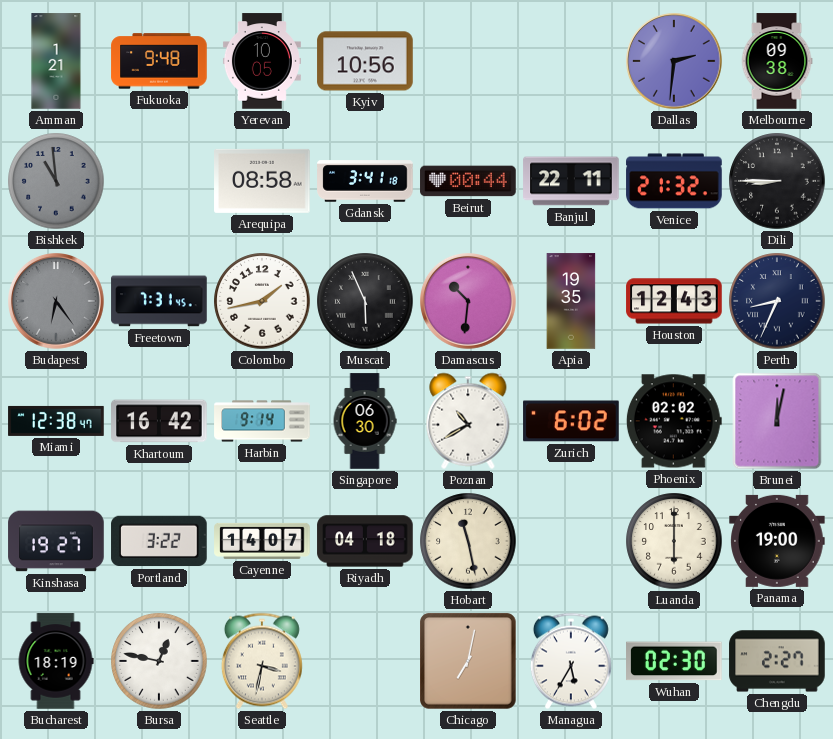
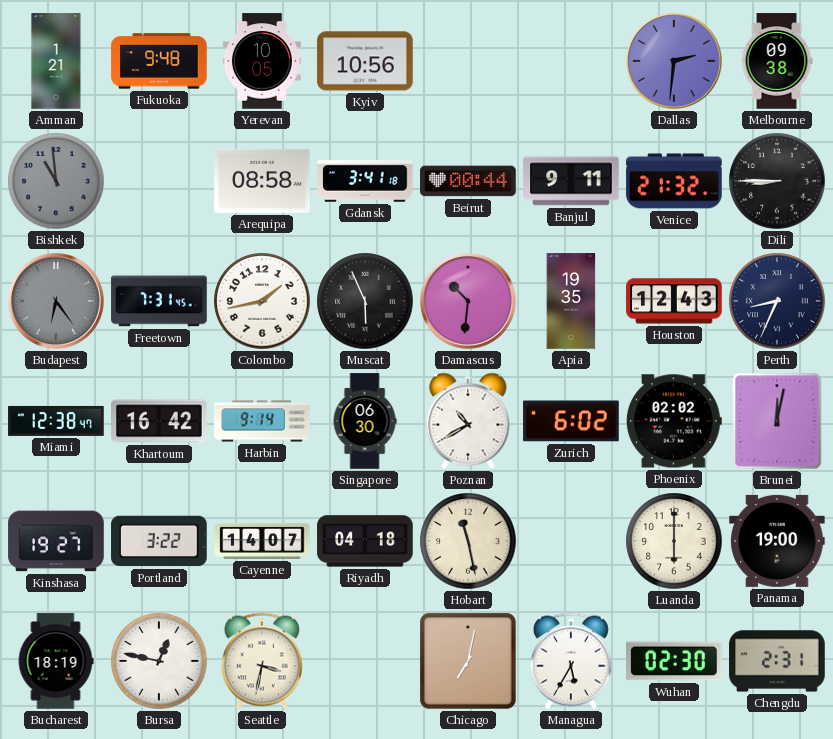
Banjul: 22:11 -> 9:11 (571, 181)
Chengdu: 2:27 -> 2:31 (777, 661)
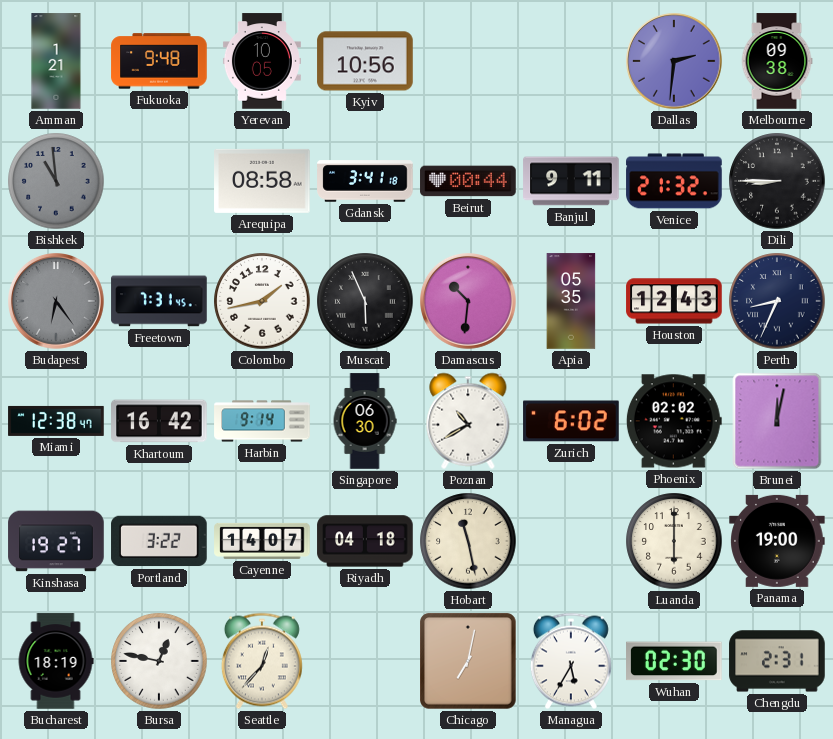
Apia: 19:35 -> 05:35 (571, 301)
Seattle: 3:32 -> 12:37 (262, 661)
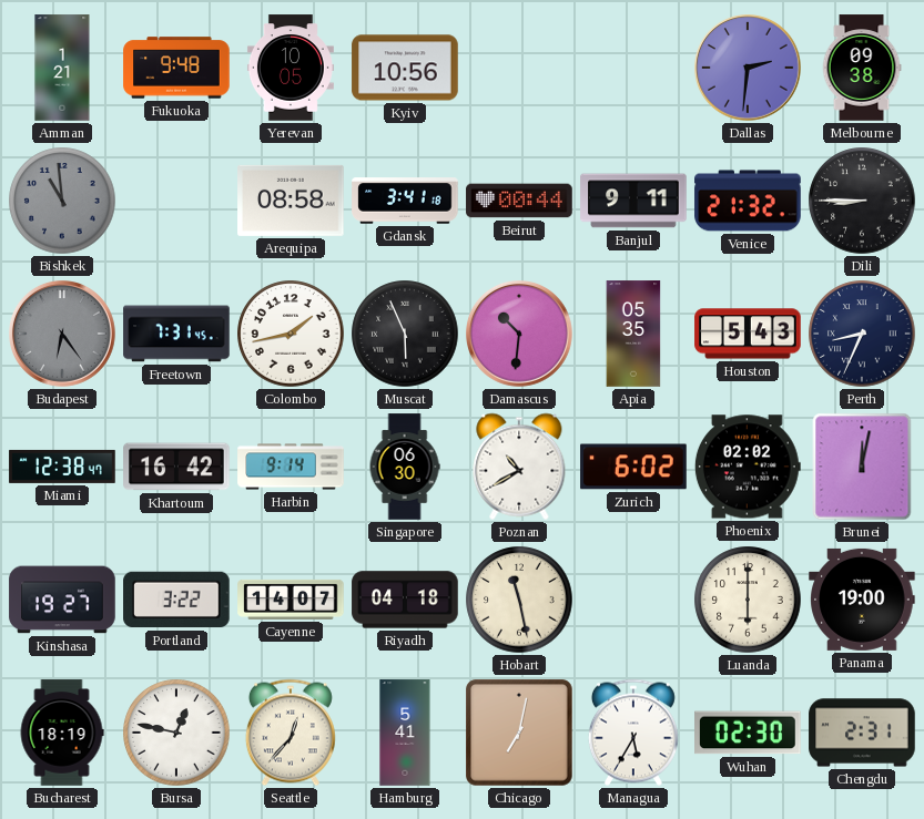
Houston: 12:43 -> 5:43 (748, 334)
Hamburg: none -> 5:41 (405, 733)
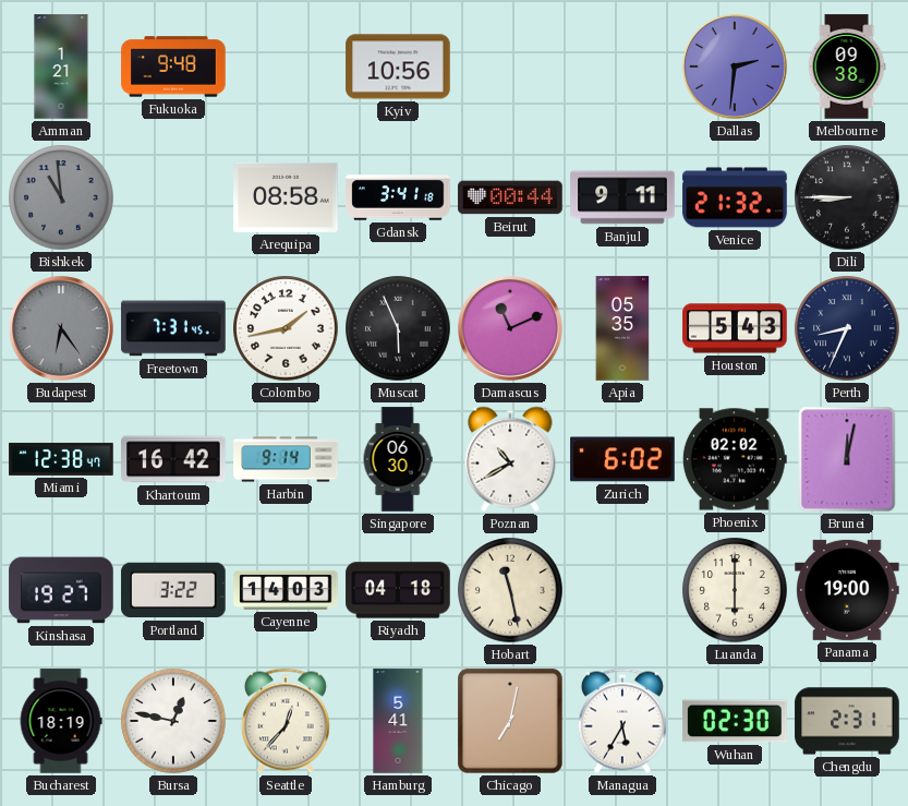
Yerevan: 10:05 -> none (291, 68)
Damascus: 10:31 -> 11:11 (511, 329)
Cayenne: 14:07 -> 14:03 (286, 590)
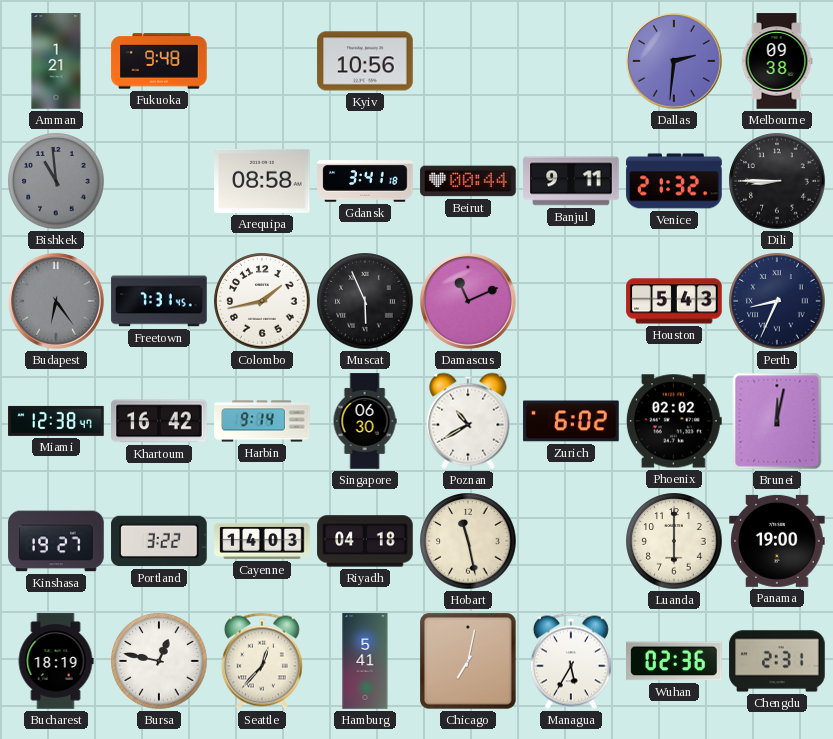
Apia: 05:35 -> none (622, 328)
Wuhan: 02:30 -> 02:36 (674, 661)
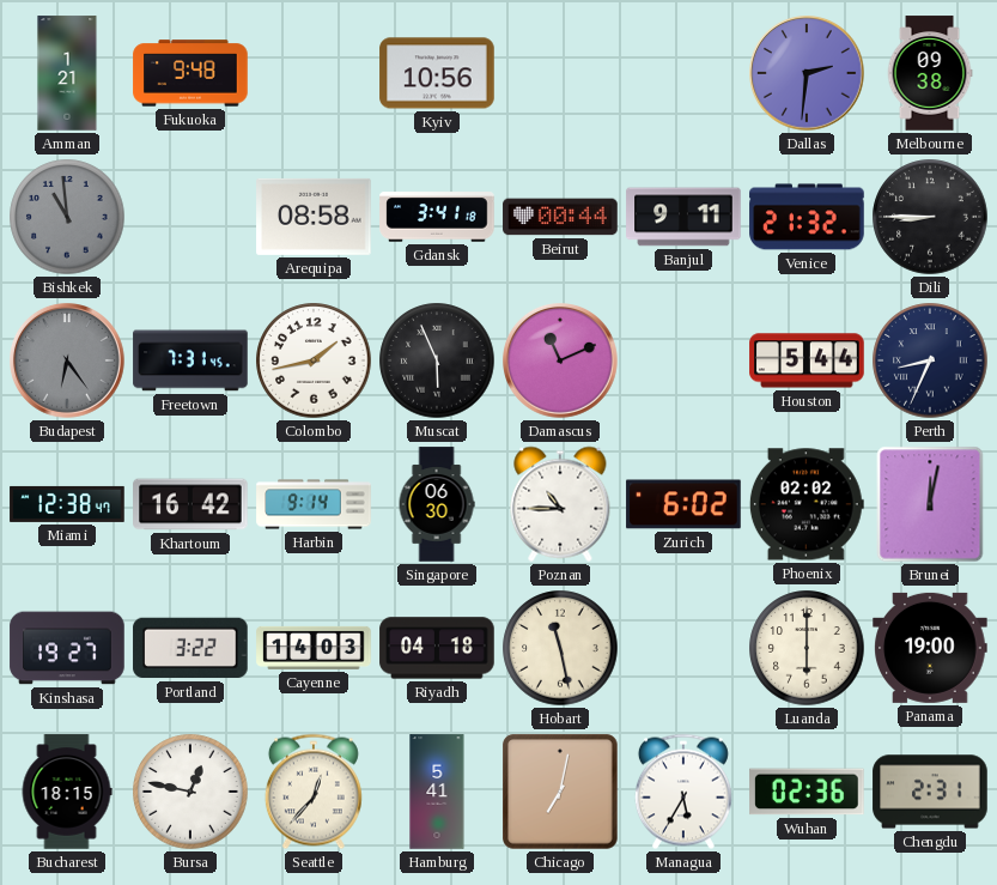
Houston: 5:43 -> 5:44 (807, 360)
Poznan: 10:40 -> 10:45 (560, 504)
Bucharest: 18:19 -> 18:15 (67, 792)
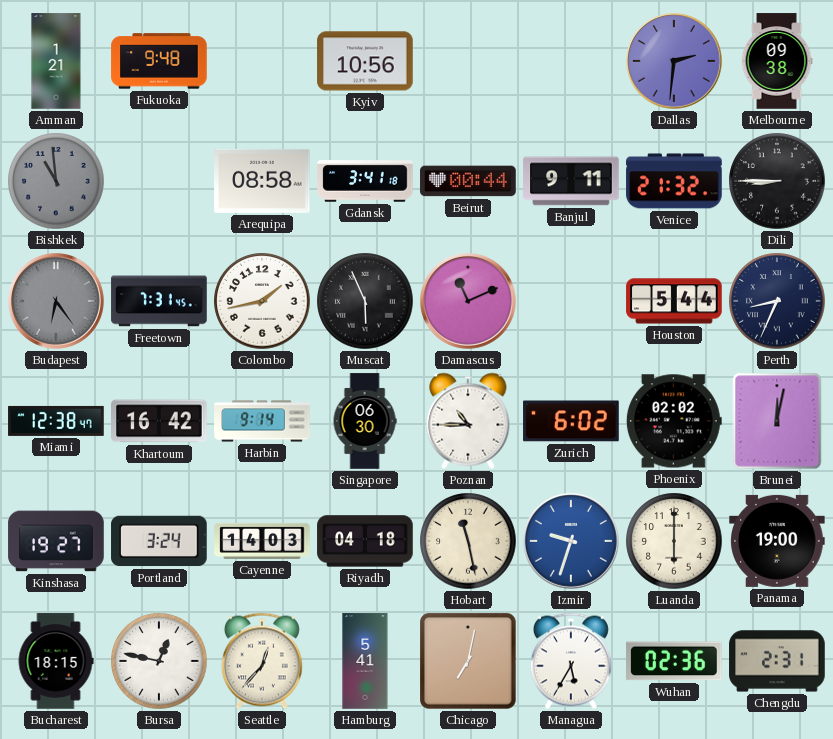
Portland: 3:22 -> 3:24 (159, 541)
Izmir: none -> 9:33 (572, 542)
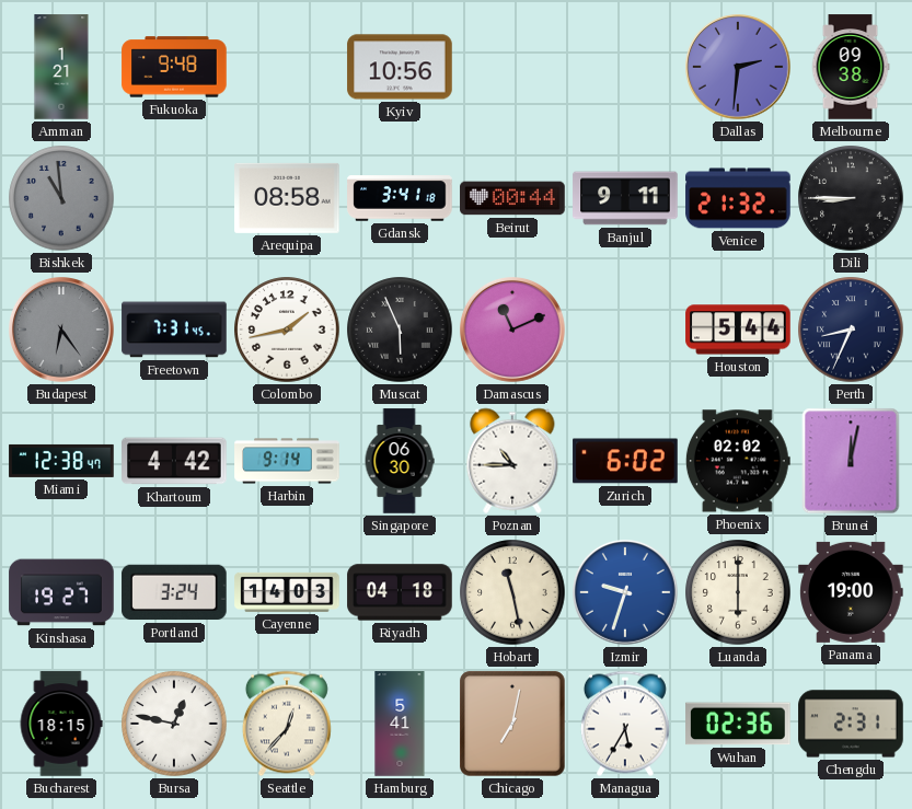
Khartoum: 16:42 -> 4:42 (174, 461)
